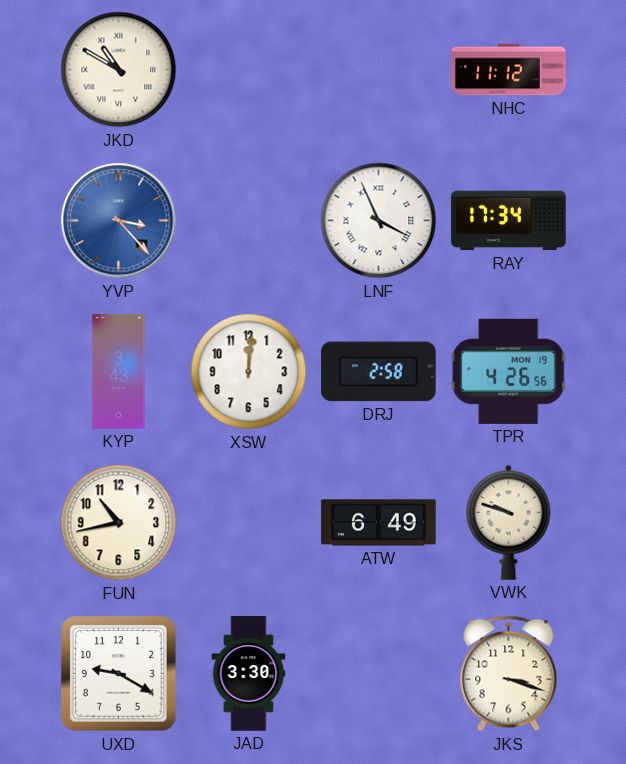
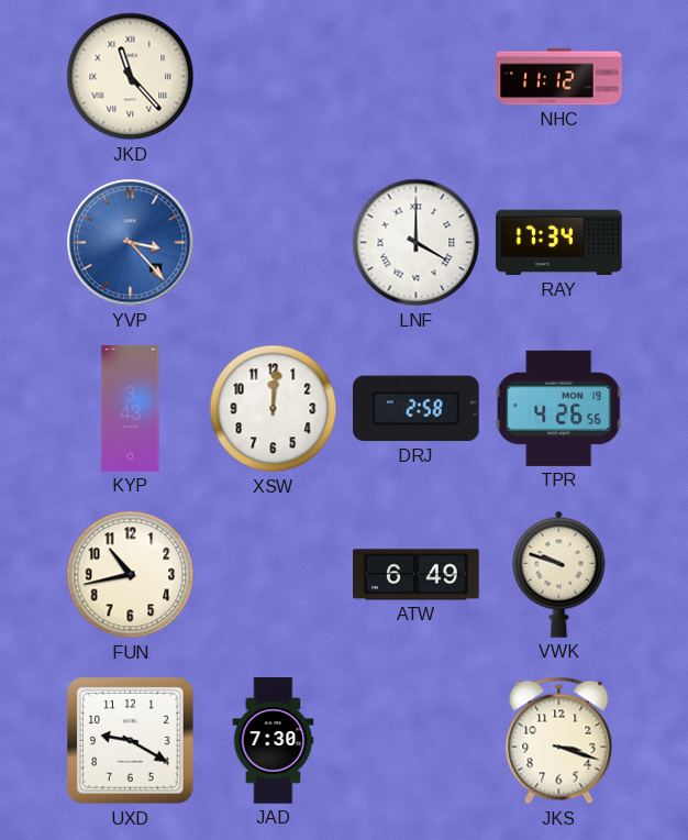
JKD: 10:50 -> 11:23 (131, 77)
LNF: 3:56 -> 4:00 (417, 243)
JAD: 3:30 -> 7:30 (274, 741)
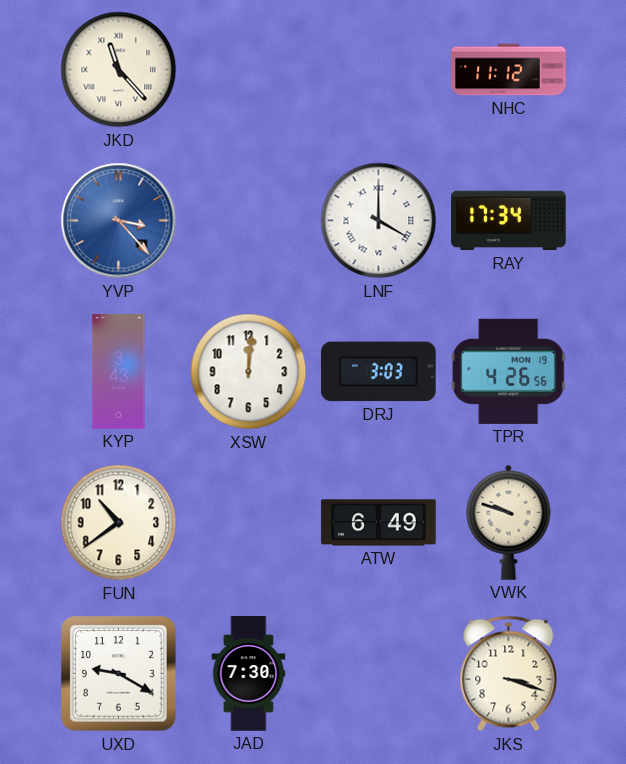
DRJ: 2:58 -> 3:03 (379, 372)
FUN: 10:43 -> 10:39 (119, 523)
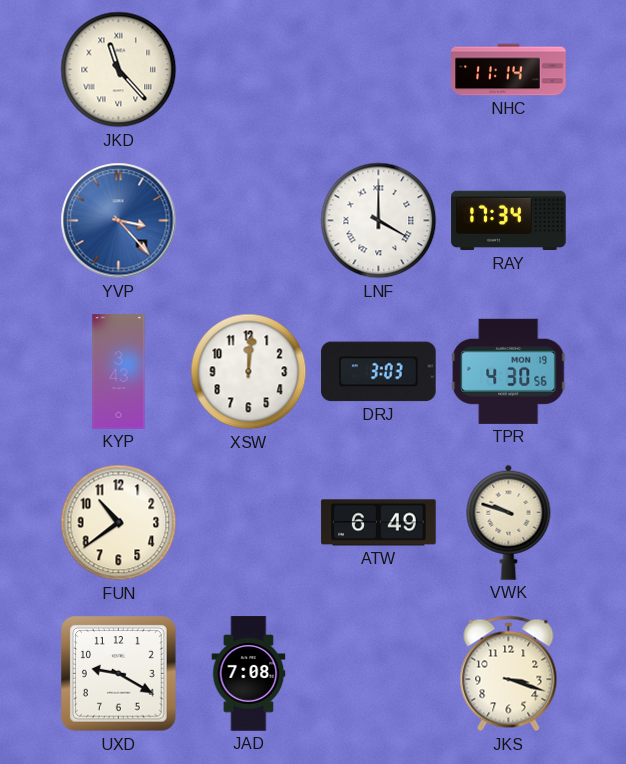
NHC: 11:12 -> 11:14 (509, 70)
TPR: 4:26 -> 4:30 (509, 371)
JAD: 7:30 -> 7:08 (249, 674)
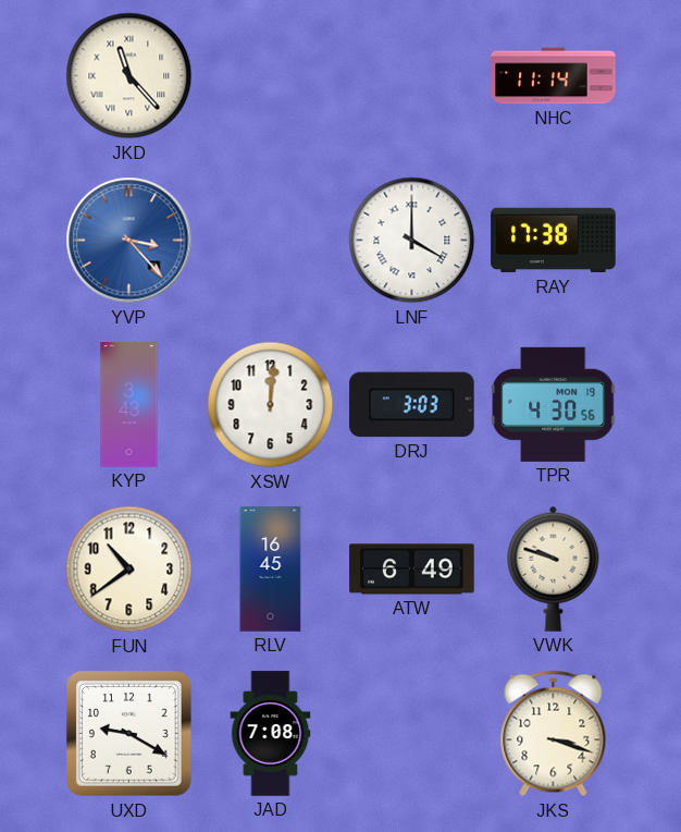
RAY: 17:34 -> 17:38 (554, 241)
RLV: none -> 16:45 (271, 570)
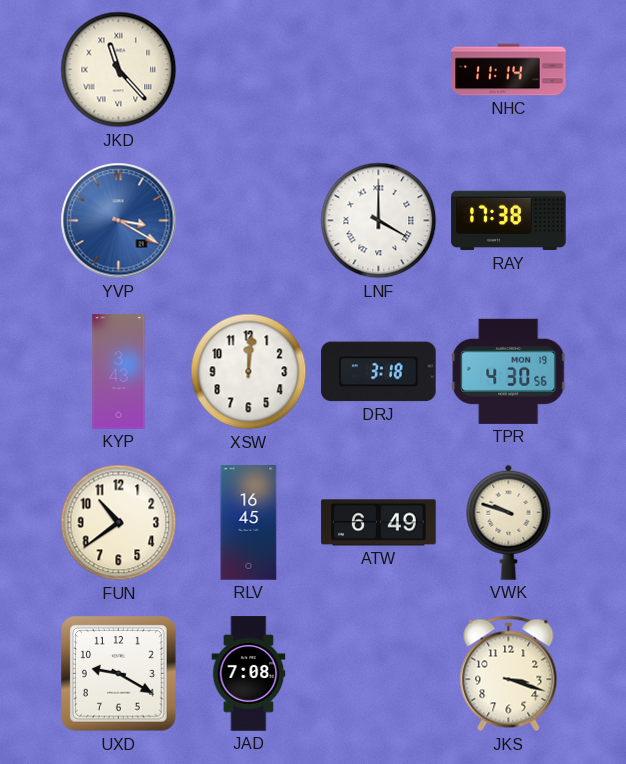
YVP: 3:23 -> 3:20 (119, 221)
DRJ: 3:03 -> 3:18 (379, 372)
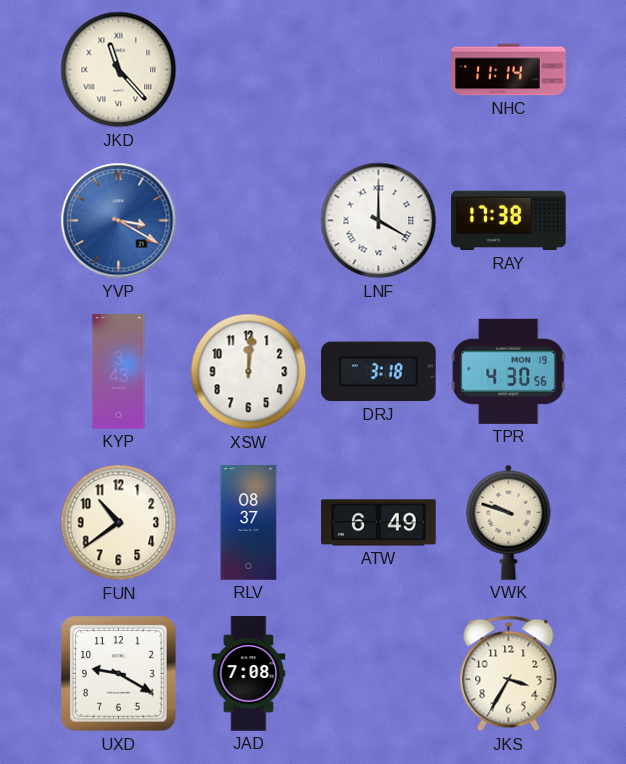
RLV: 16:45 -> 08:37 (249, 523)
JKS: 3:18 -> 3:35 (509, 674)
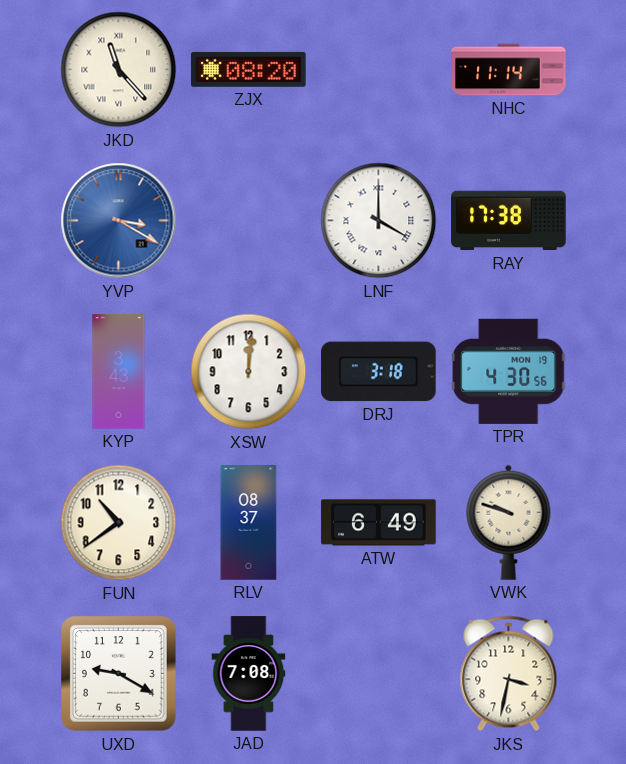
ZJX: none -> 08:20 (249, 69)
JKS: 3:35 -> 3:32 (509, 674)
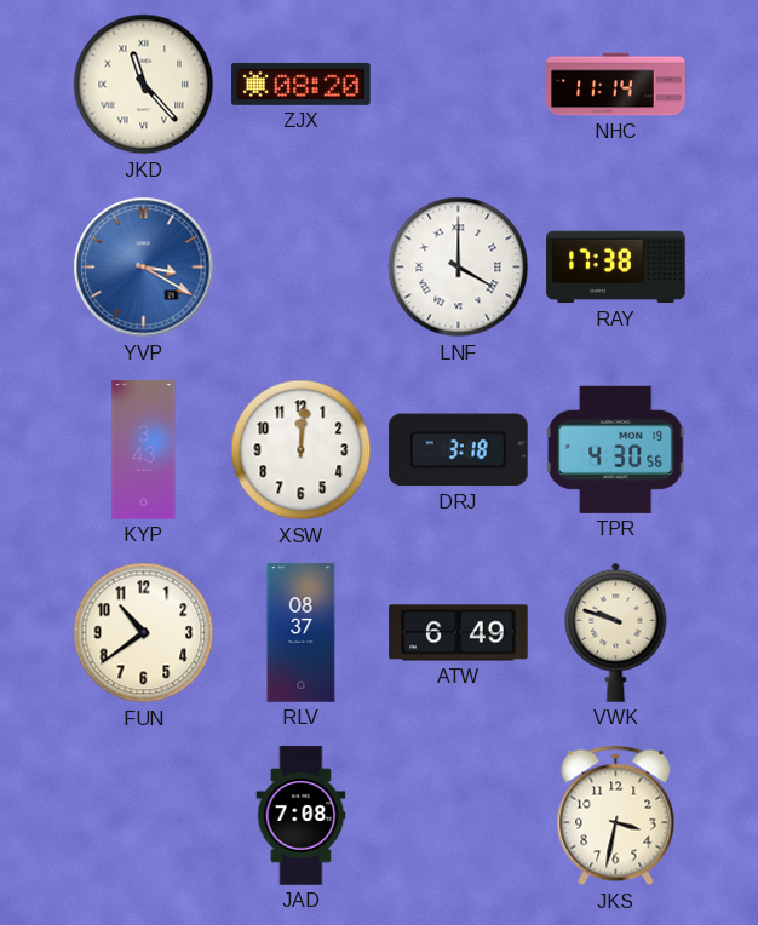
UXD: 9:20 -> none (119, 674)
